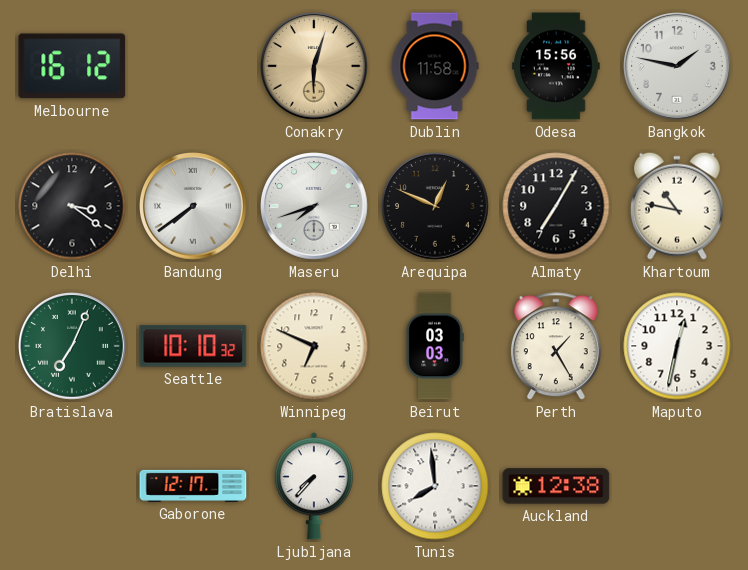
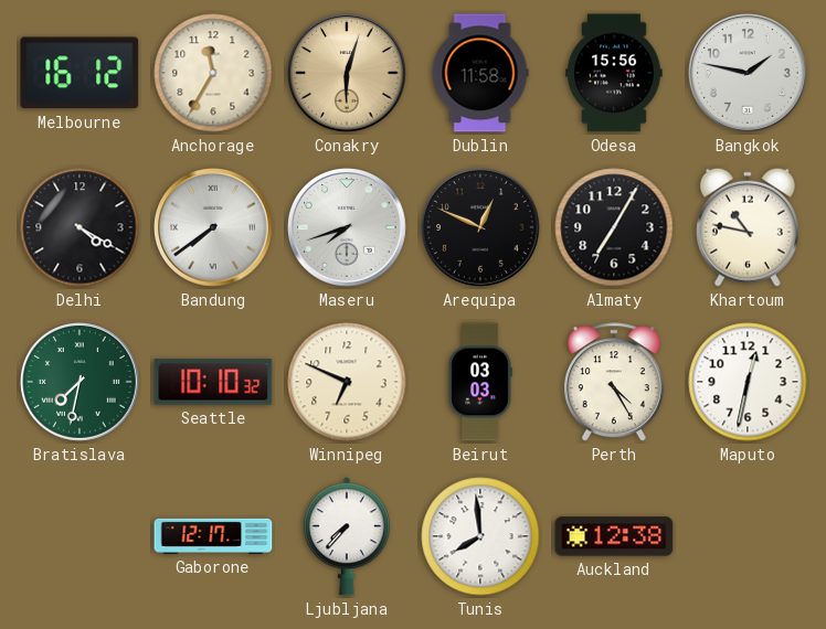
Anchorage: none -> 11:35 (213, 73)
Delhi: 3:21 -> 4:20 (80, 227)
Bratislava: 7:04 -> 7:32 (81, 383)
Perth: 1:25 -> 4:25 (614, 383)
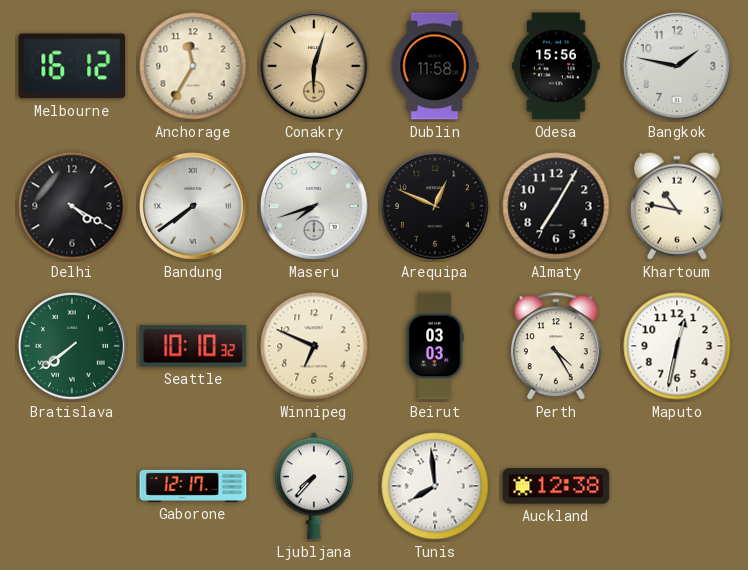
Bratislava: 7:32 -> 7:39 (73, 347)
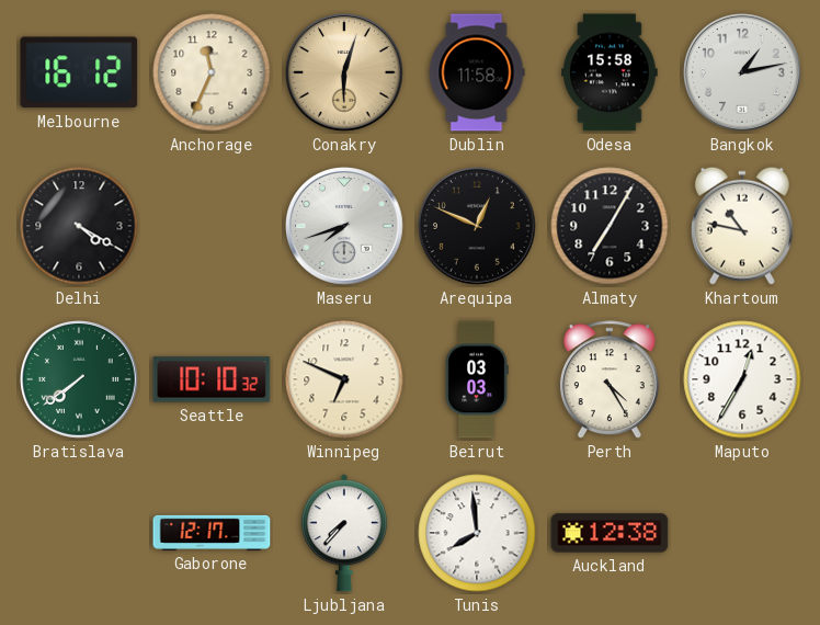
Anchorage: 11:35 -> 11:34 (212, 72)
Odesa: 15:56 -> 15:58 (610, 72)
Bangkok: 1:47 -> 1:13 (743, 73)
Bandung: 7:39 -> none (194, 207)
Maputo: 12:32 -> 12:35 (742, 379)
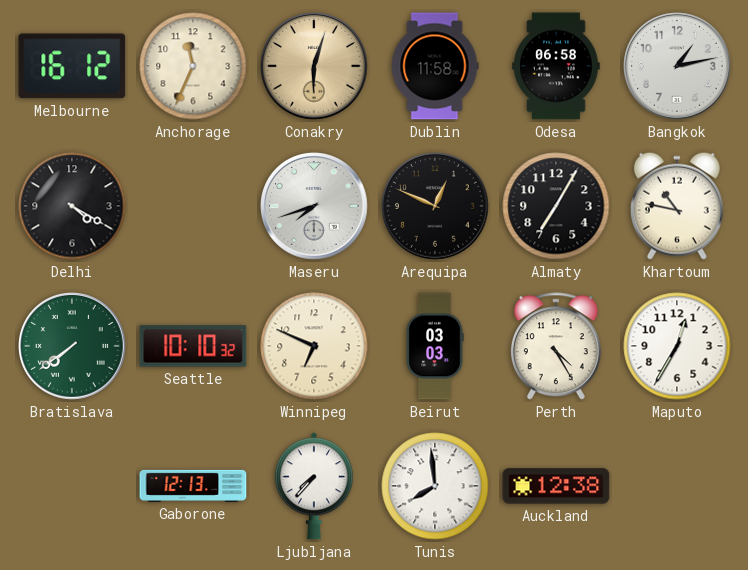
Odesa: 15:58 -> 06:58 (556, 66)
Gaborone: 12:17 -> 12:13 (193, 486)
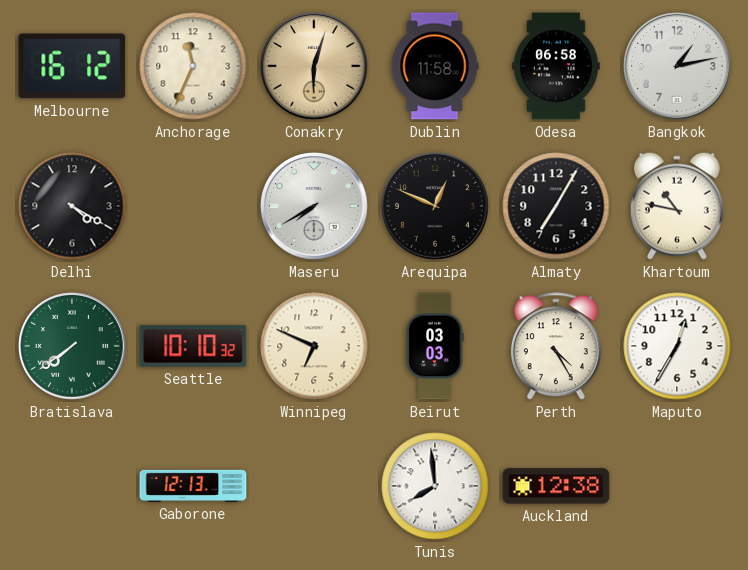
Maseru: 7:42 -> 7:40 (315, 207)
Ljubljana: 7:37 -> none (314, 486)
